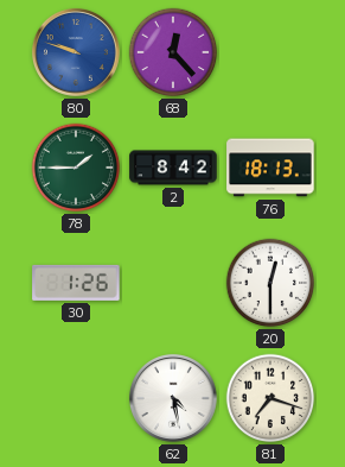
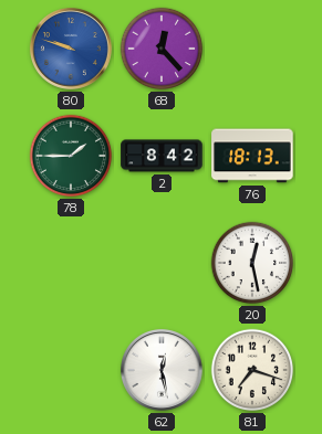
30: 1:26 -> none (76, 283)
20: 12:30 -> 12:28 (252, 263)
62: 4:28 -> 12:28 (162, 370)
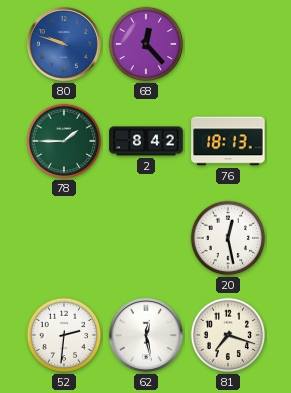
52: none -> 2:31 (64, 335)
